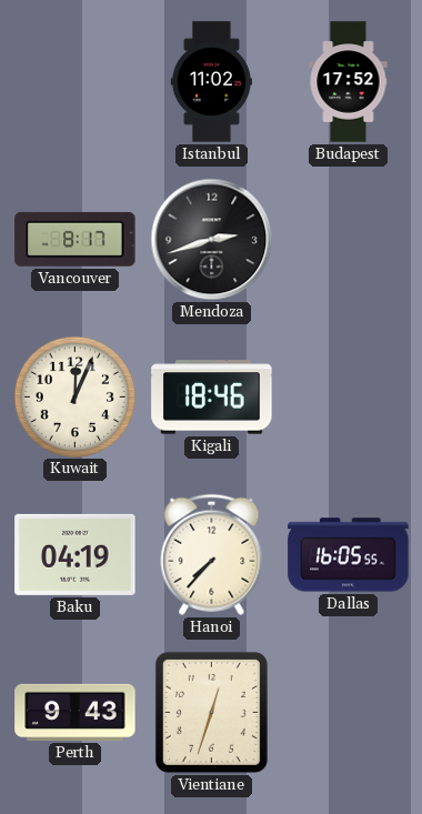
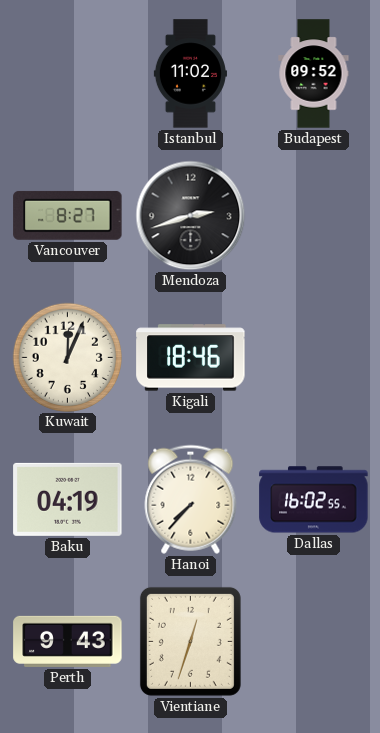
Budapest: 17:52 -> 09:52 (314, 74)
Vancouver: 8:17 -> 8:27 (68, 215)
Dallas: 16:05 -> 16:02 (314, 500)
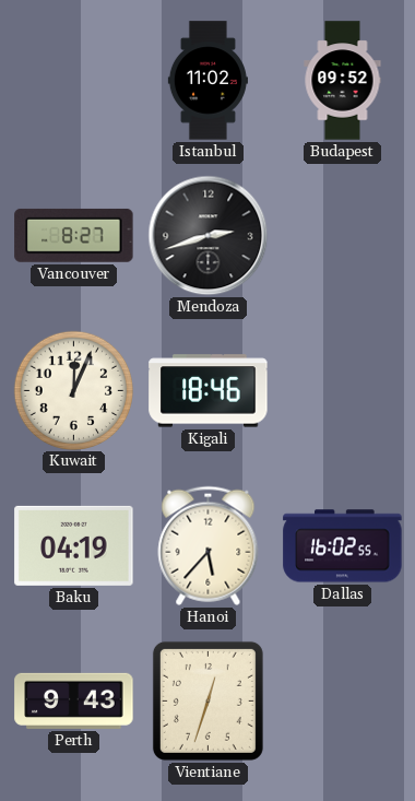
Hanoi: 7:37 -> 5:37 (209, 545)
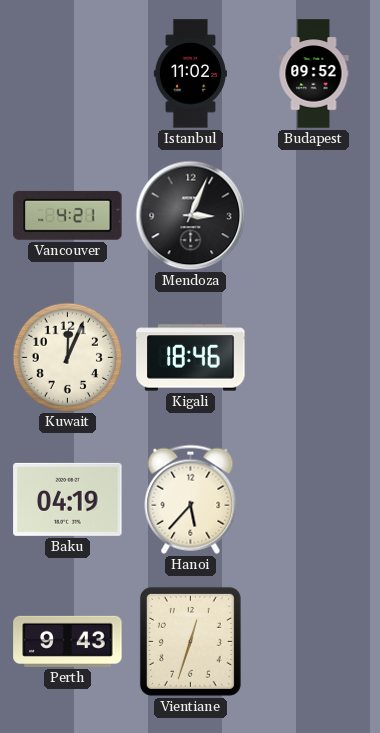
Vancouver: 8:27 -> 4:21 (68, 215)
Mendoza: 2:42 -> 3:04 (191, 216)
Dallas: 16:02 -> none (343, 546)
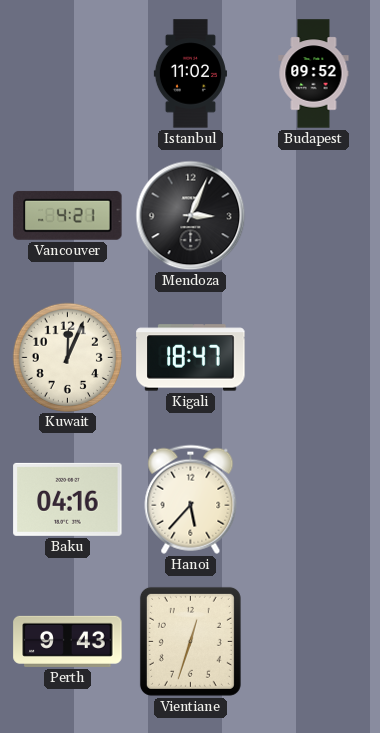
Kigali: 18:46 -> 18:47 (191, 358)
Baku: 04:19 -> 04:16 (68, 499)
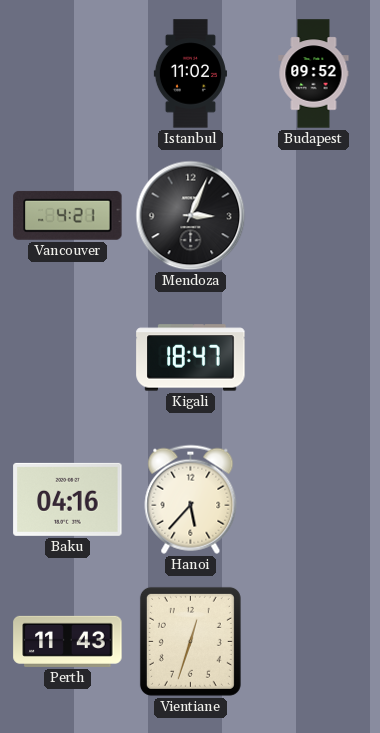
Kuwait: 12:04 -> none (67, 357)
Perth: 9:43 -> 11:43 (68, 641)
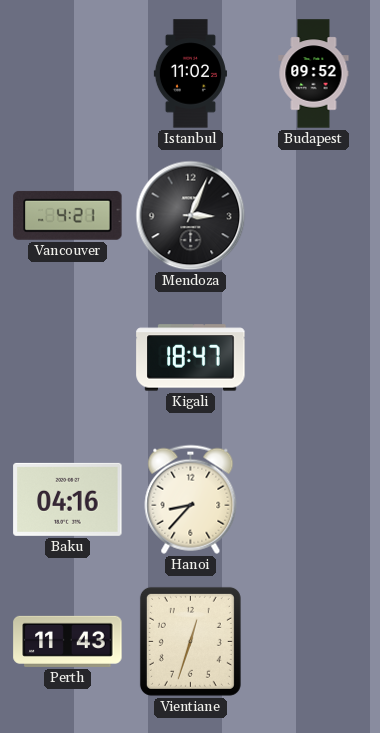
Hanoi: 5:37 -> 8:37 (191, 499)
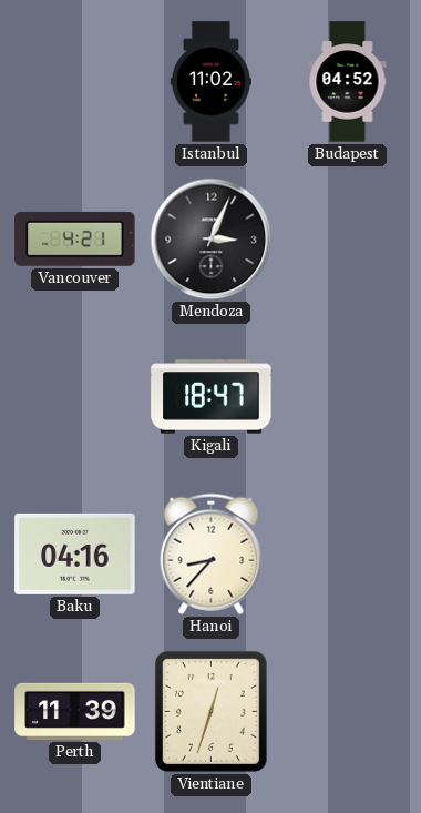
Budapest: 09:52 -> 04:52 (348, 82)
Perth: 11:43 -> 11:39 (75, 711)
